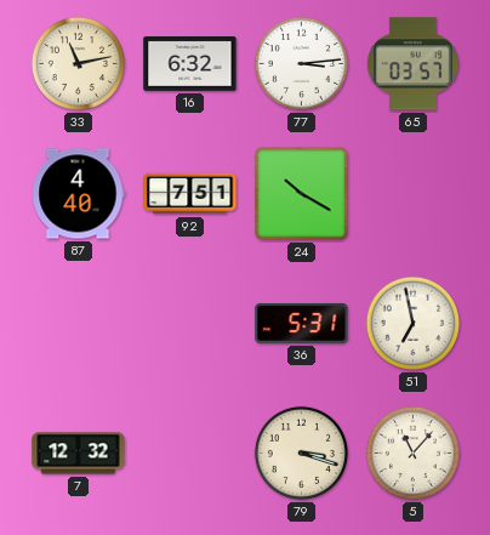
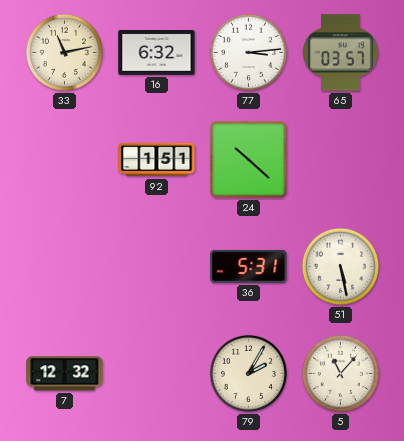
87: 4:40 -> none (78, 194)
92: 7:51 -> 1:51 (157, 160)
24: 10:20 -> 10:22 (249, 160)
51: 6:58 -> 5:28 (340, 266)
79: 3:18 -> 2:05 (248, 373)
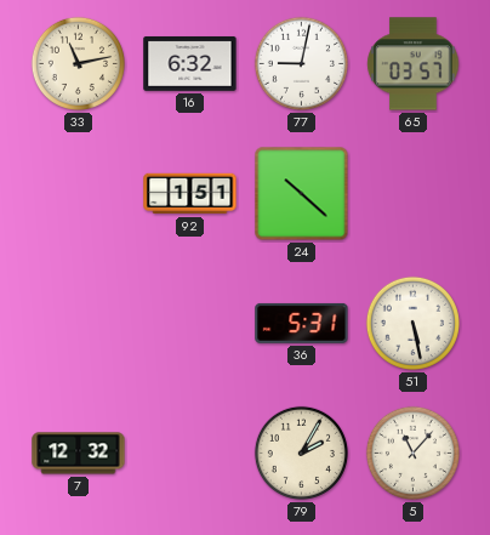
77: 3:14 -> 9:02 (301, 63)
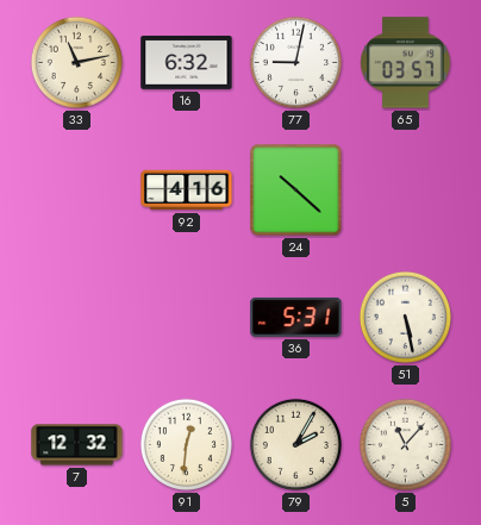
92: 1:51 -> 4:16 (187, 190)
91: none -> 12:31 (186, 444)
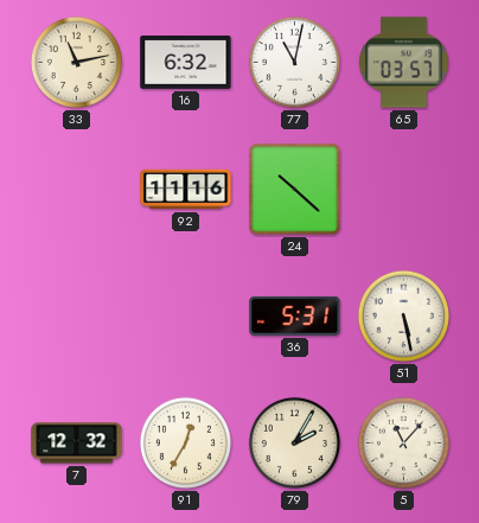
77: 9:02 -> 11:02 (294, 62)
92: 4:16 -> 11:16 (186, 190)
91: 12:31 -> 12:35 (185, 442)
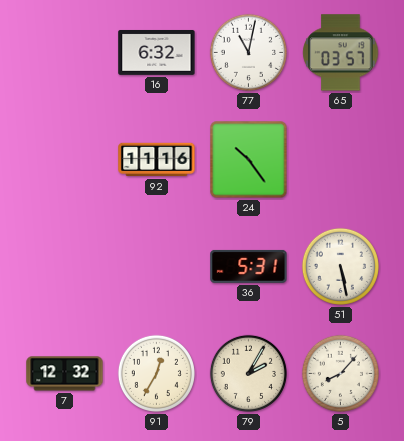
33: 11:13 -> none (76, 62)
24: 10:22 -> 10:24 (249, 160)
5: 11:07 -> 8:07 (340, 373)
